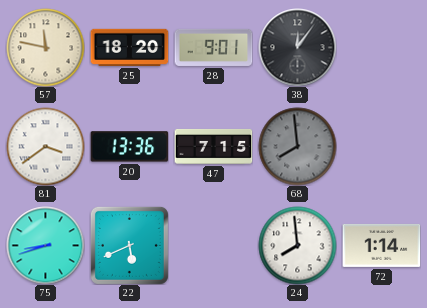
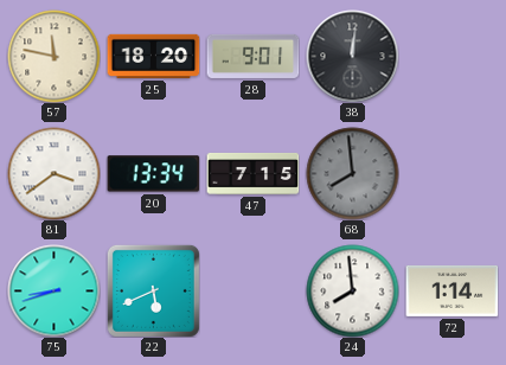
38: 12:06 -> 12:01 (352, 56)
20: 13:36 -> 13:34 (153, 174)
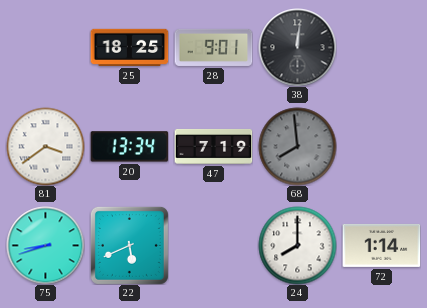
57: 11:47 -> none (53, 56)
25: 18:20 -> 18:25 (129, 47)
47: 7:15 -> 7:19 (213, 146)
24: 7:59 -> 8:00 (297, 245)
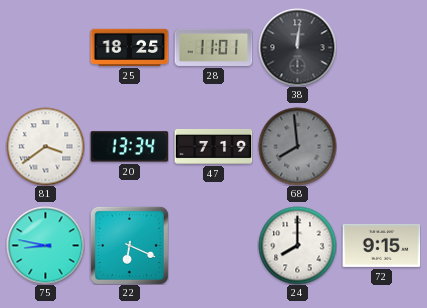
28: 9:01 -> 11:01 (213, 47)
75: 8:42 -> 8:47 (45, 245)
22: 5:41 -> 6:19 (129, 245)
72: 1:14 -> 9:15 (381, 245)
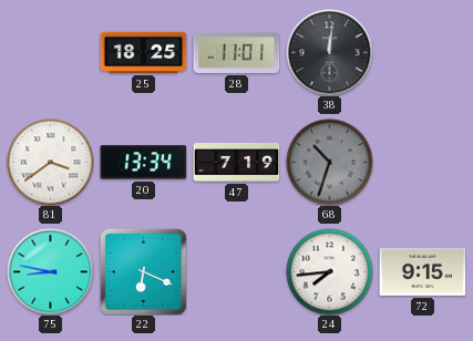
68: 7:59 -> 10:33 (329, 162)
24: 8:00 -> 7:44 (329, 271)
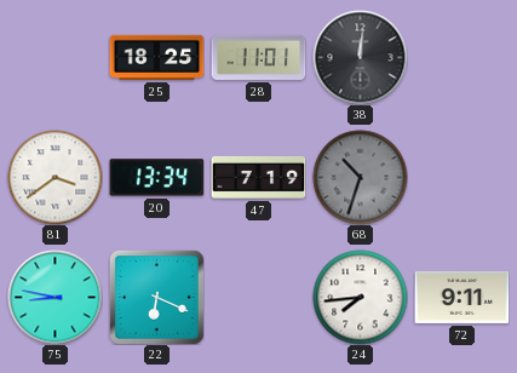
72: 9:15 -> 9:11 (461, 297)
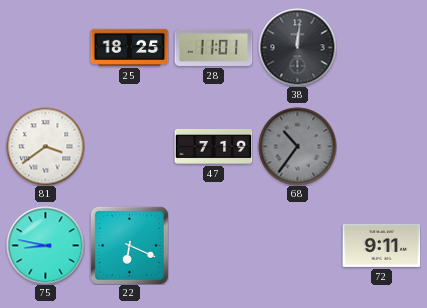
20: 13:34 -> none (156, 178)
68: 10:33 -> 10:36 (297, 146)
24: 7:44 -> none (360, 297)
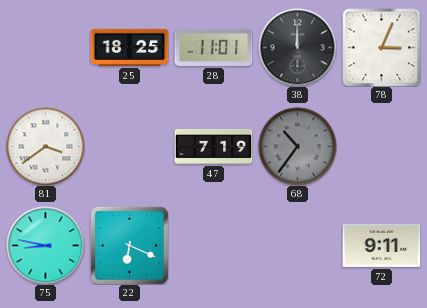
38: 12:01 -> 12:00 (297, 47)
78: none -> 3:04 (381, 47)
